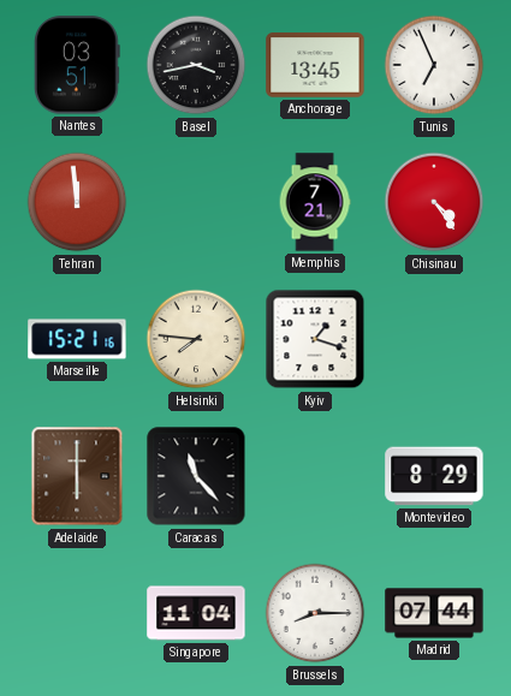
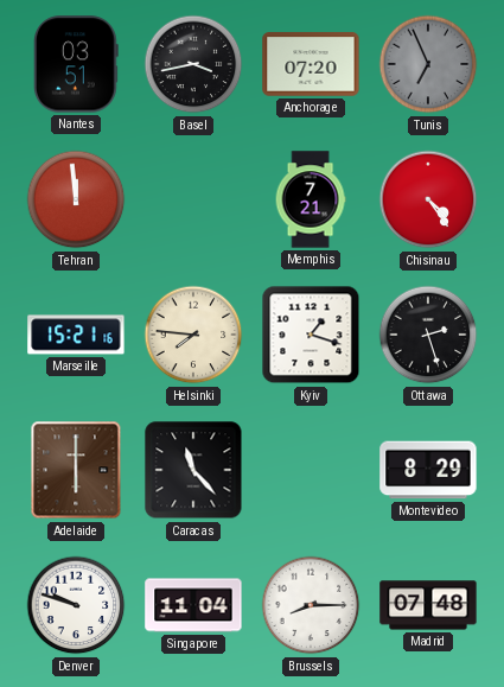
Anchorage: 13:45 -> 07:20 (311, 64)
Tunis dial: white -> grey (428, 64)
Ottawa: none -> 2:27 (428, 335)
Denver: none -> 9:48 (76, 605)
Madrid: 07:44 -> 07:48 (428, 605)
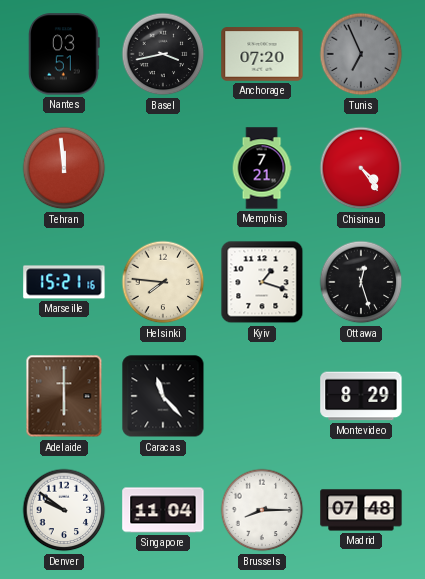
Ottawa: 2:27 -> 12:27 (361, 282)
Denver: 9:48 -> 9:51 (64, 510)
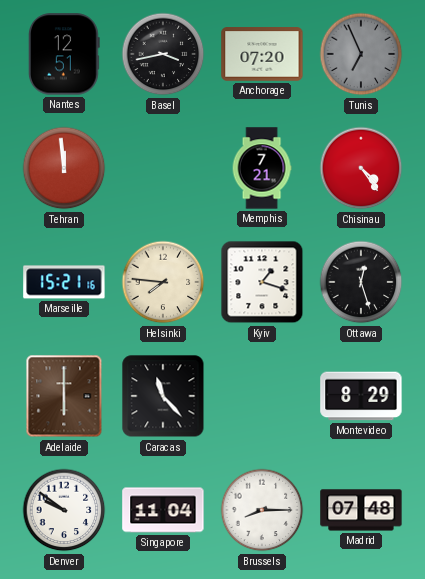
Nantes: 03:51 -> 12:51 (64, 54)
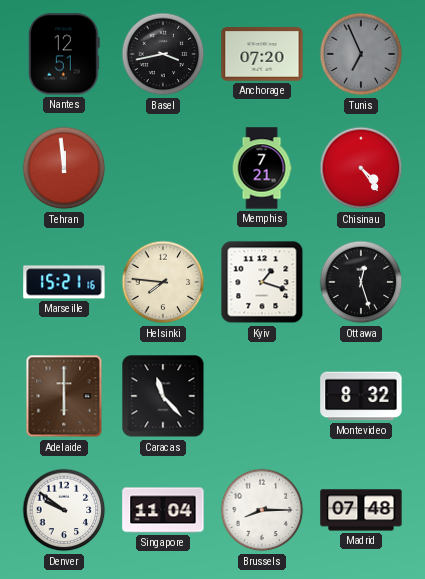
Montevideo: 8:29 -> 8:32 (361, 396)
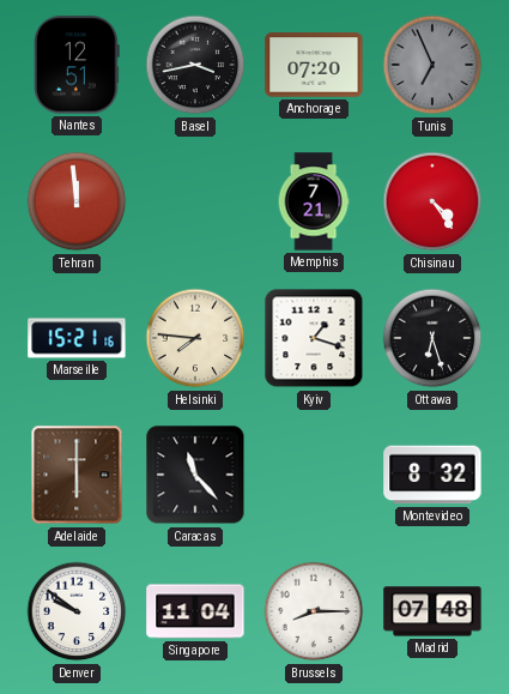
Ottawa: 12:27 -> 6:27 (432, 338)
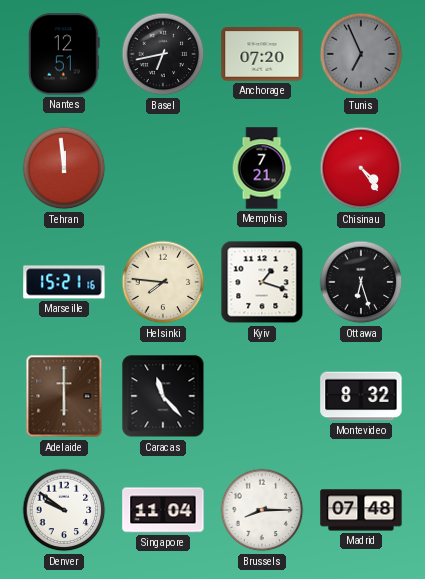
Basel: 3:43 -> 6:43 (163, 54)
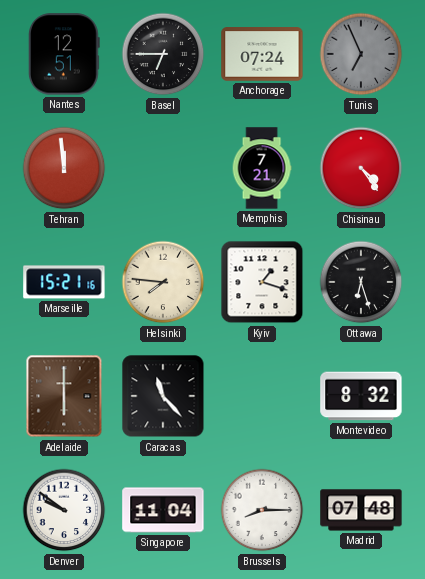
Basel: 6:43 -> 6:45 (163, 54)
Anchorage: 07:20 -> 07:24 (262, 54)
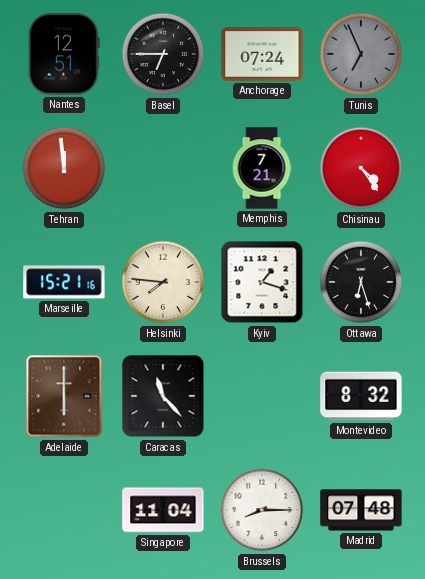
Denver: 9:51 -> none (64, 510)
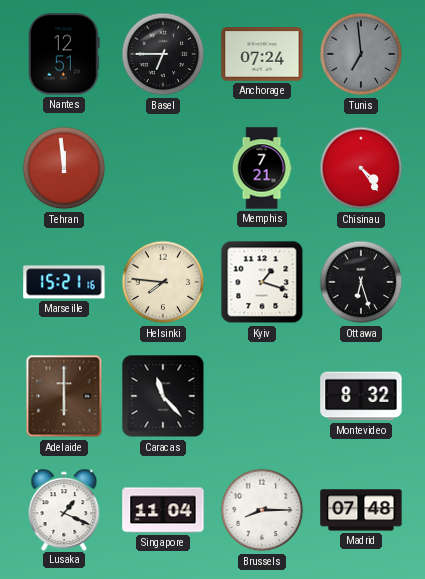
Tunis: 6:56 -> 6:59 (361, 54)
Lusaka: none -> 1:19 (64, 509)
